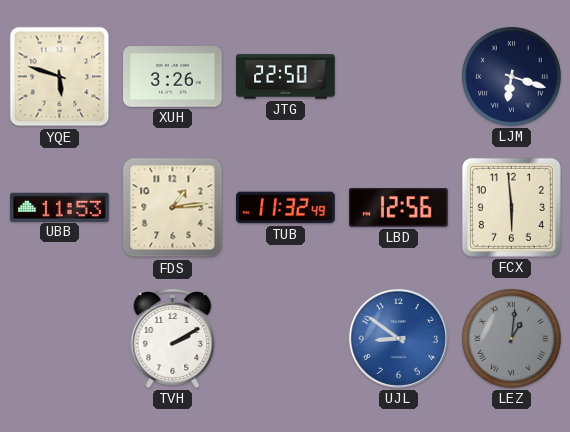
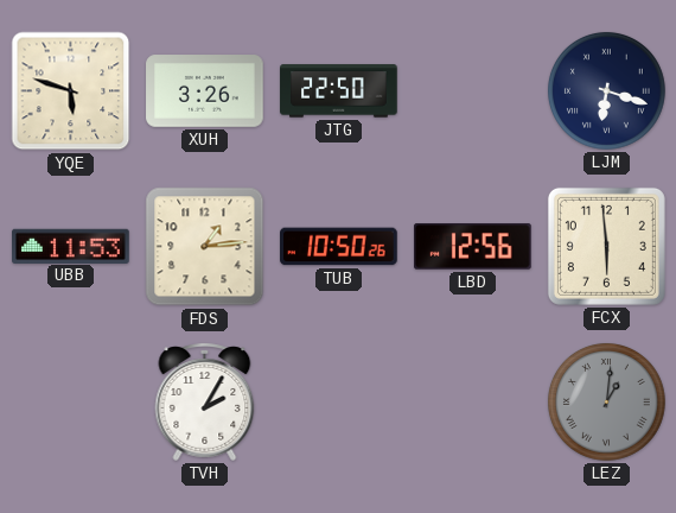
TUB: 11:32 -> 10:50 (339, 247)
TVH: 2:10 -> 2:05 (205, 401)
UJL: 8:51 -> none (398, 338)
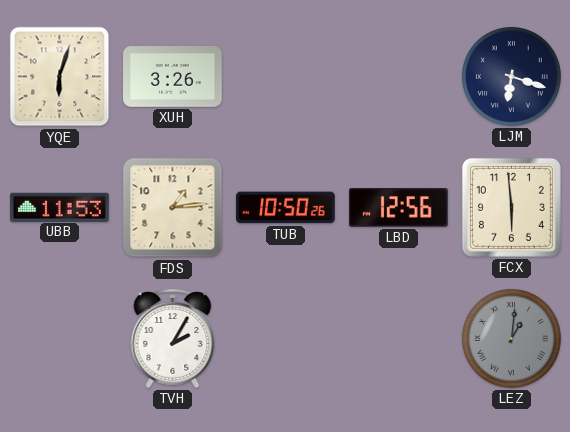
YQE: 5:48 -> 6:03 (60, 77)
JTG: 22:50 -> none (339, 91)
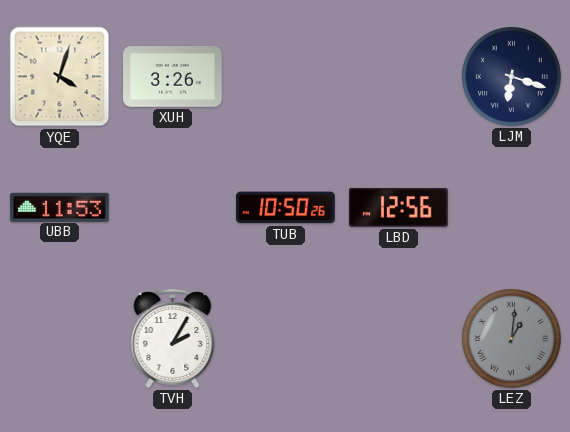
YQE: 6:03 -> 4:03 (60, 77)
FDS: 1:14 -> none (173, 208)
FCX: 5:59 -> none (511, 207)
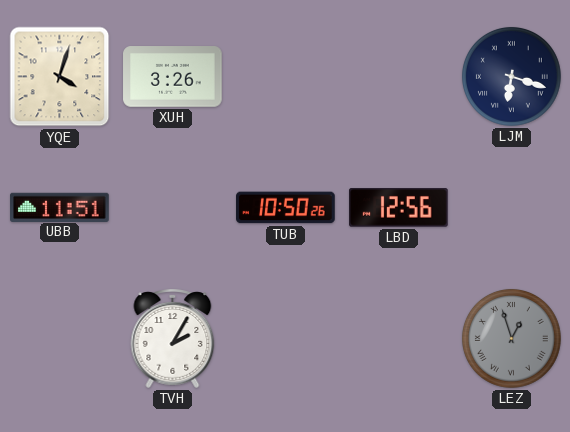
UBB: 11:53 -> 11:51 (60, 207)
LEZ: 1:01 -> 12:57 (511, 338)
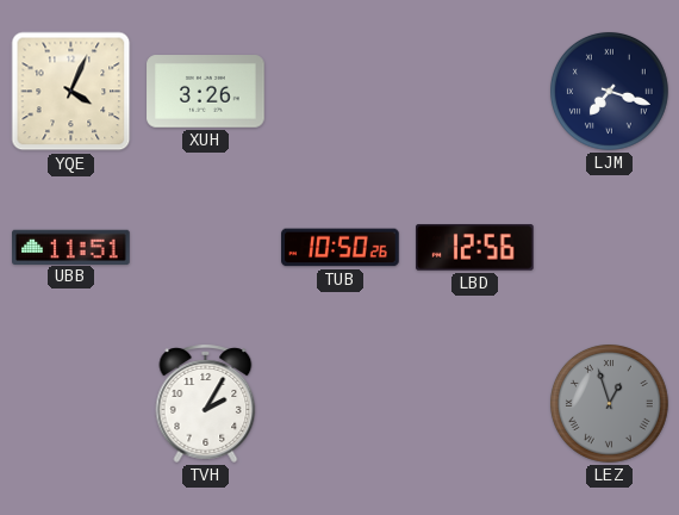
YQE: 4:03 -> 4:04 (71, 92)
LJM: 6:18 -> 7:18 (609, 91)
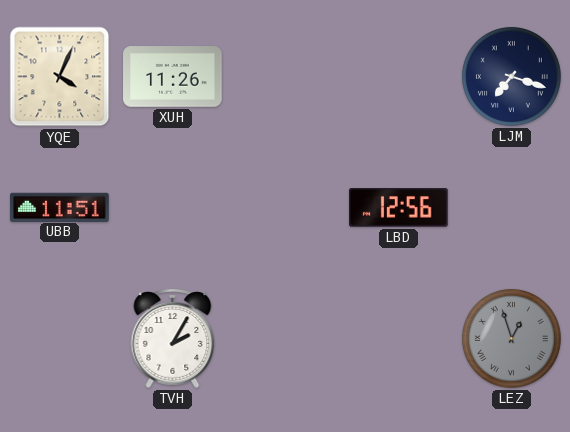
XUH: 3:26 -> 11:26 (173, 77)
TUB: 10:50 -> none (341, 248)
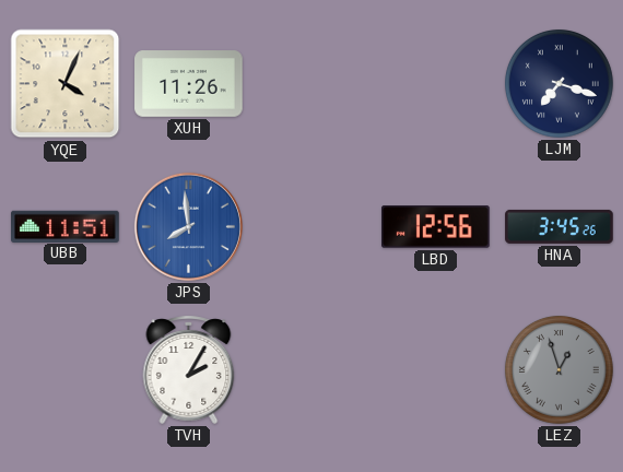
JPS: none -> 7:59 (188, 226)
HNA: none -> 3:45 (560, 226)
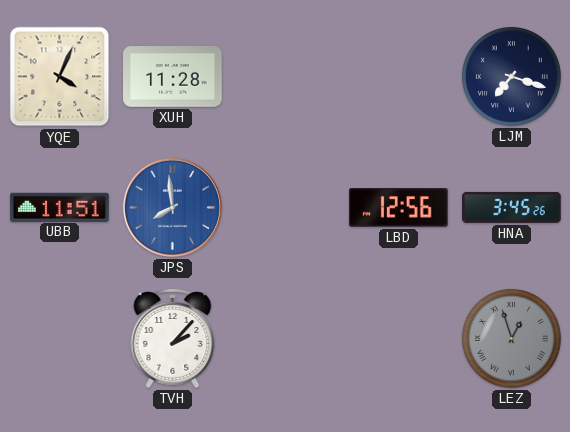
XUH: 11:26 -> 11:28 (173, 77)
TVH: 2:05 -> 2:07 (173, 338)
